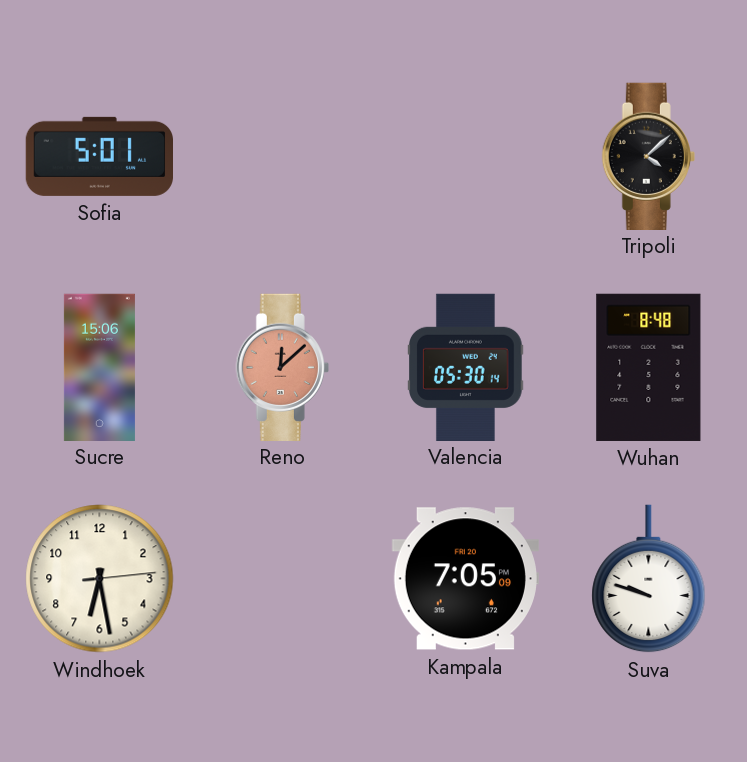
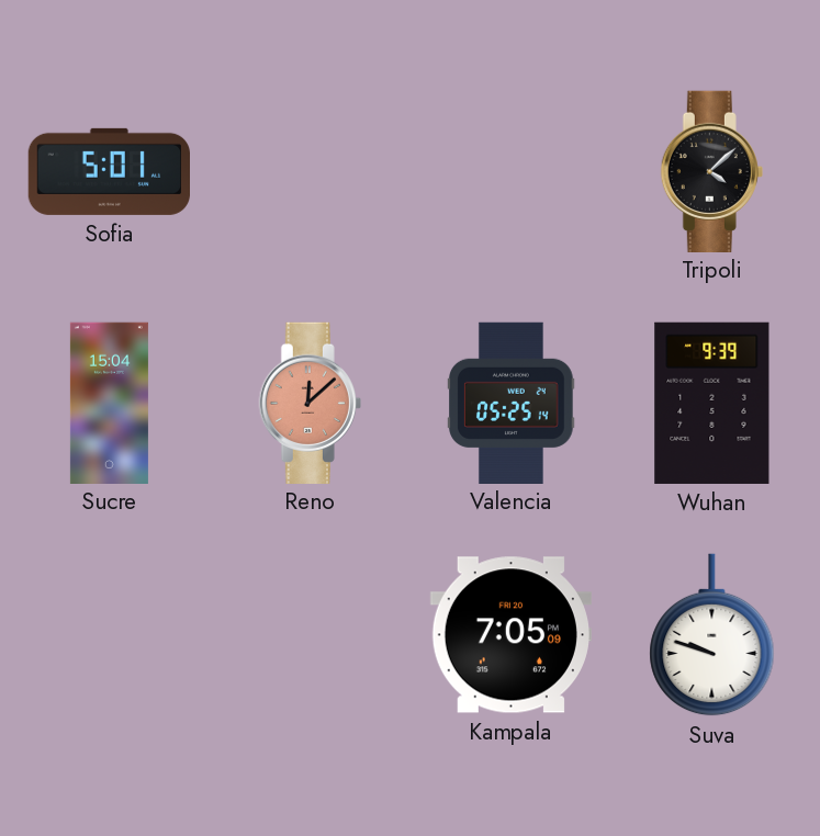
Sucre: 15:06 -> 15:04 (109, 403)
Valencia: 05:30 -> 05:25 (512, 403)
Wuhan: 8:48 -> 9:39 (712, 403)
Windhoek: 6:28 -> none (100, 579)
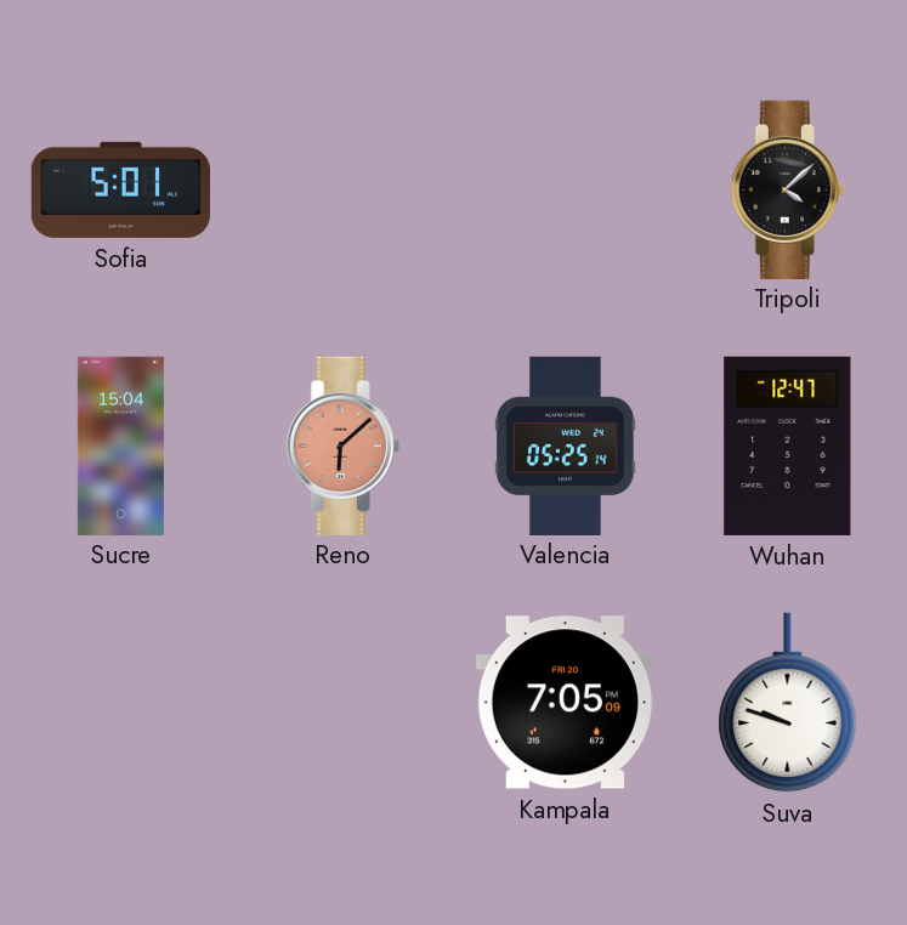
Reno: 12:08 -> 6:08 (342, 446)
Wuhan: 9:39 -> 12:47 (788, 446)
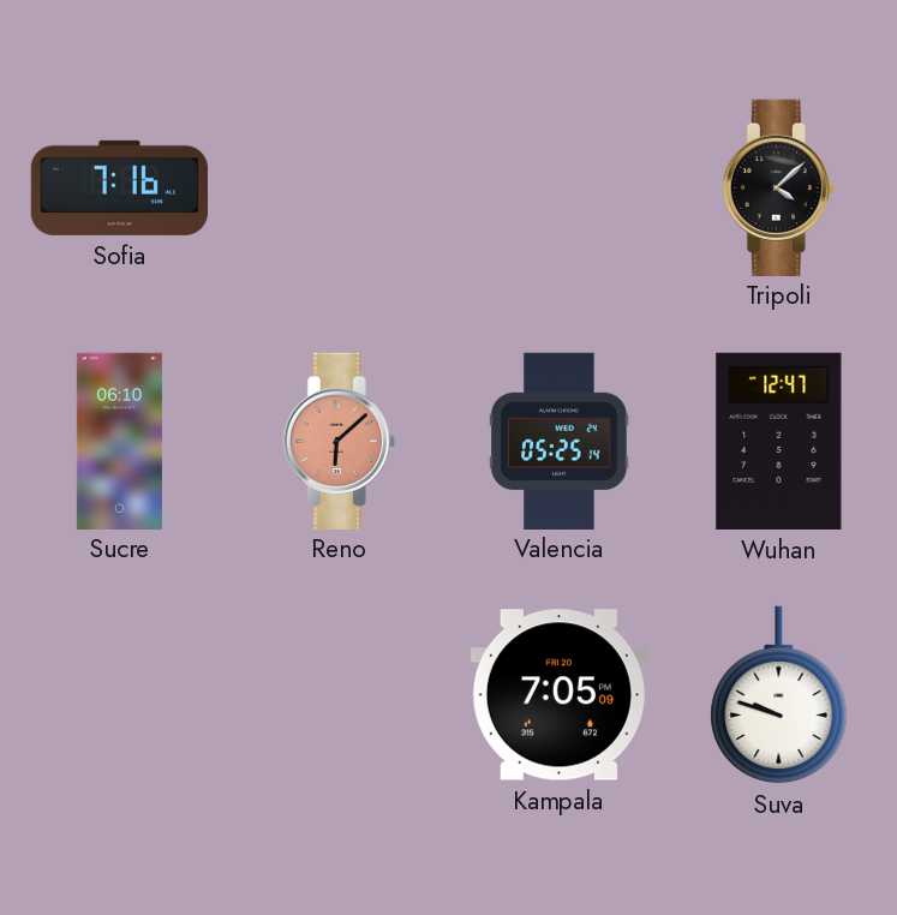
Sofia: 5:01 -> 7:16 (119, 187)
Sucre: 15:04 -> 06:10 (119, 441)
